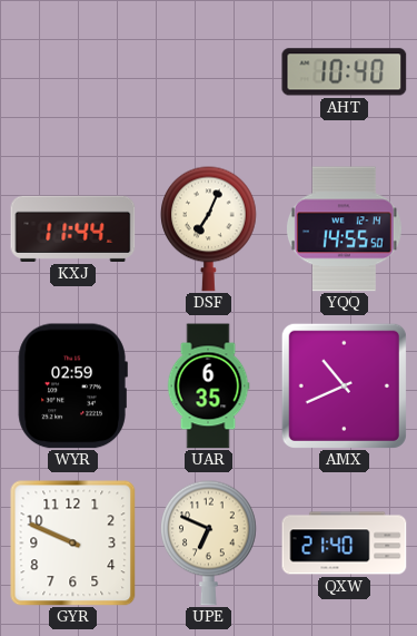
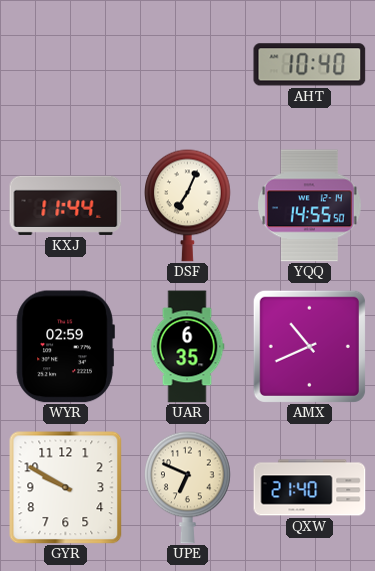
GYR: 9:49 -> 9:50 (66, 488)
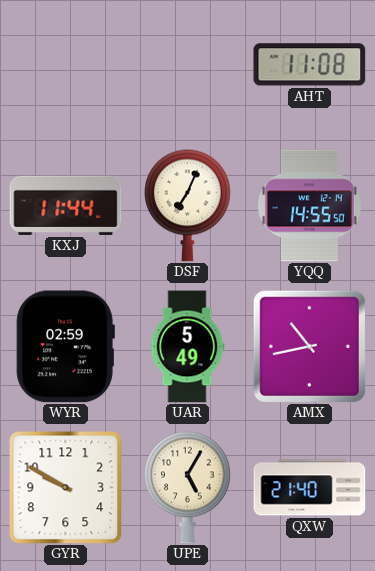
AHT: 10:40 -> 11:08 (310, 65)
UAR: 6:35 -> 5:49 (187, 347)
AMX: 10:41 -> 10:43 (309, 346)
UPE: 6:49 -> 5:05 (188, 487)
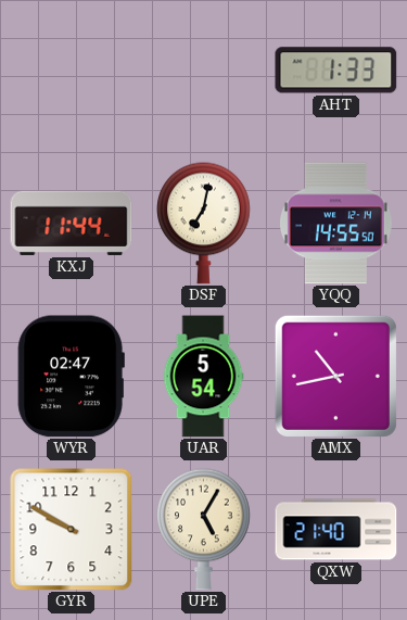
AHT: 11:08 -> 1:33 (336, 71)
DSF: 7:04 -> 7:02 (204, 223)
WYR: 02:59 -> 02:47 (71, 377)
UAR: 5:49 -> 5:54 (203, 377)
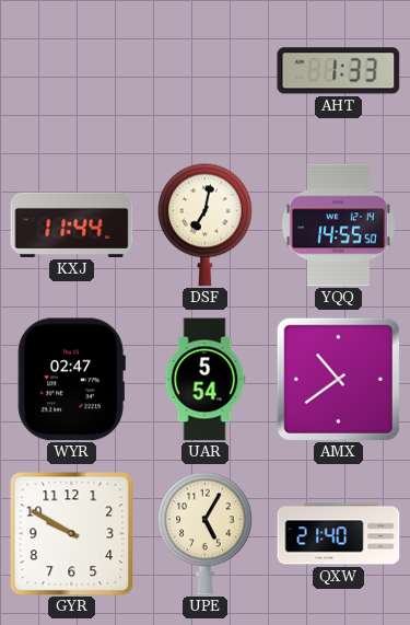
AMX: 10:43 -> 10:39 (338, 379)
